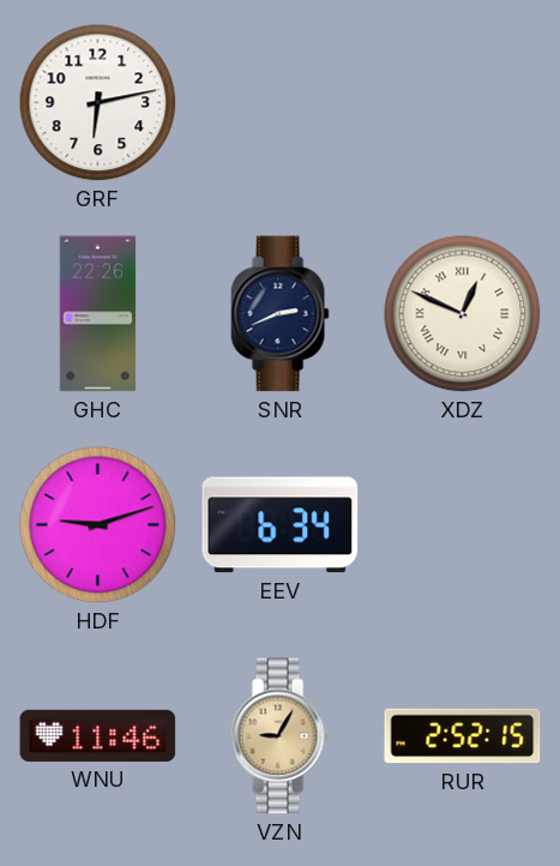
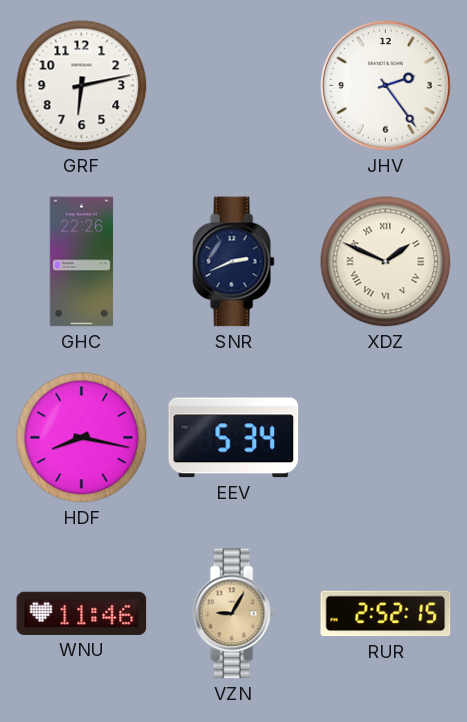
JHV: none -> 2:24 (386, 86)
XDZ: 12:49 -> 1:49 (386, 262)
HDF: 9:12 -> 8:17 (82, 438)
EEV: 6:34 -> 5:34 (234, 438)
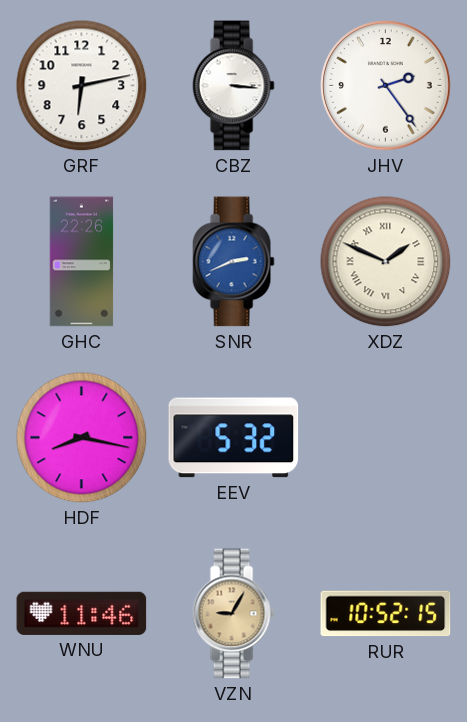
CBZ: none -> 3:16 (233, 86)
SNR dial: navy -> blue (233, 262)
EEV: 5:34 -> 5:32 (234, 438)
RUR: 2:52 -> 10:52 (386, 614)
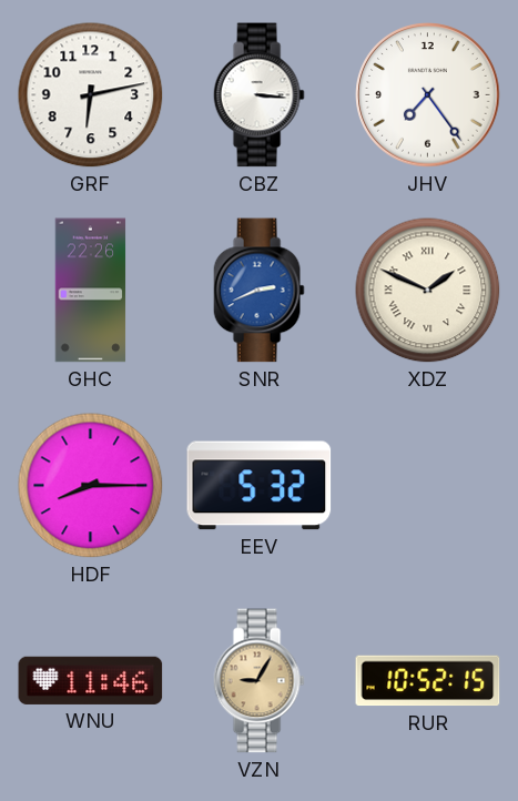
JHV: 2:24 -> 7:24 (428, 95)
HDF: 8:17 -> 8:15 (91, 486)
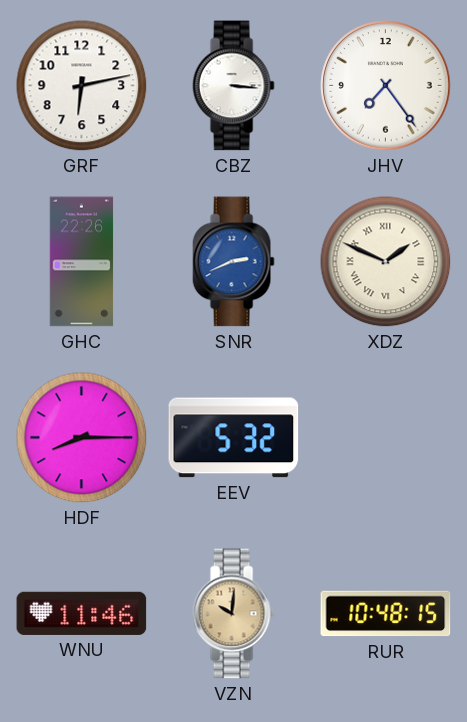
VZN: 9:05 -> 10:01 (233, 614)
RUR: 10:52 -> 10:48 (386, 614)
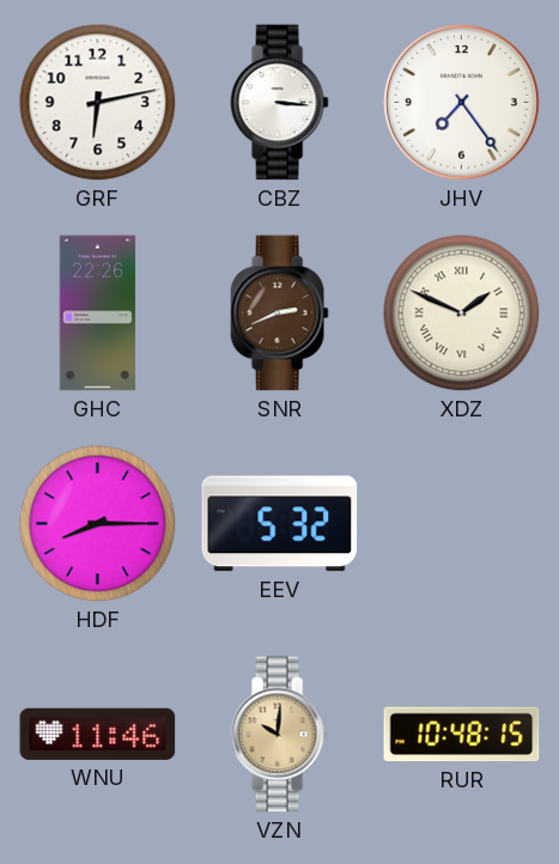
SNR dial: blue -> brown (279, 314)
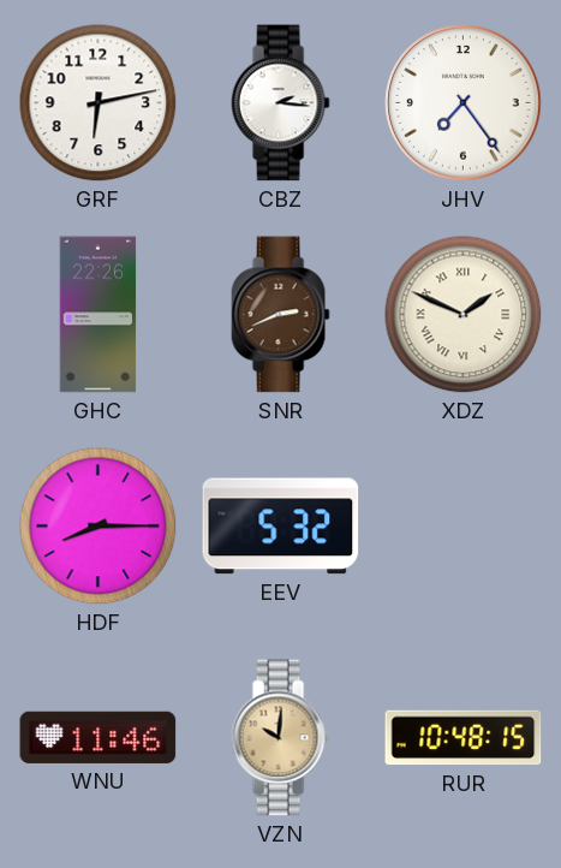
CBZ: 3:16 -> 2:16 (280, 103)
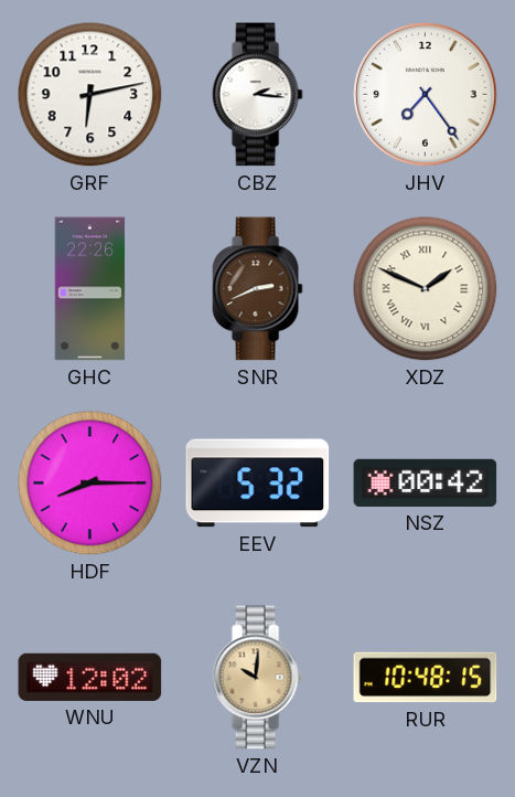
NSZ: none -> 00:42 (426, 482)
WNU: 11:46 -> 12:02 (90, 677)
